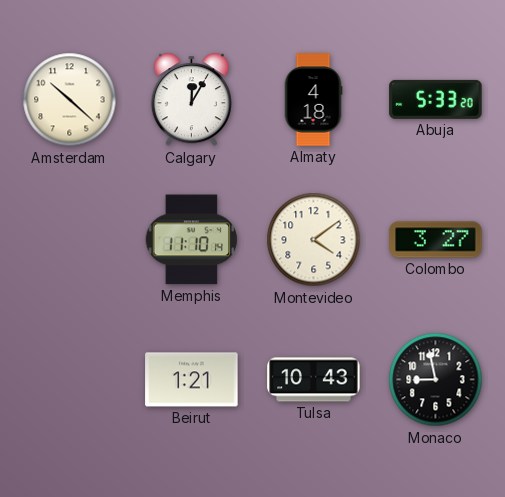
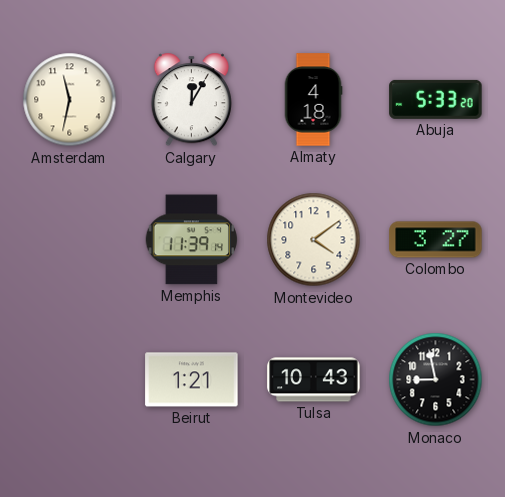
Amsterdam: 10:22 -> 11:32 (70, 100)
Memphis: 11:10 -> 11:39 (191, 240)
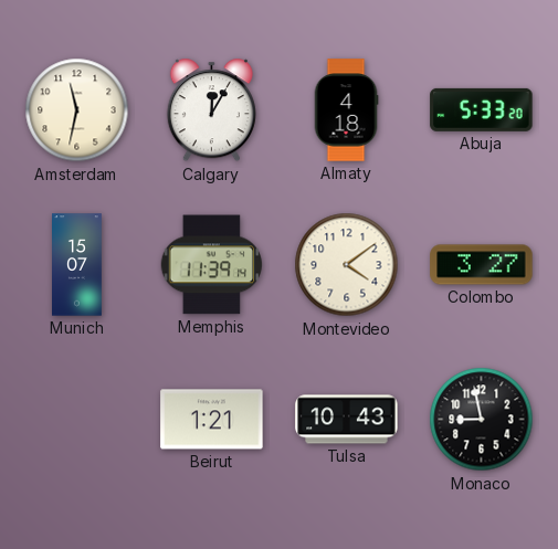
Munich: none -> 15:07 (77, 265)
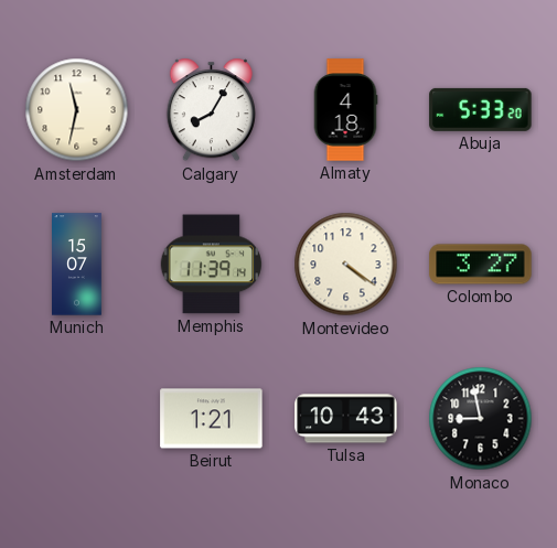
Calgary: 12:05 -> 8:05 (211, 110)
Montevideo: 4:09 -> 4:21 (346, 265)
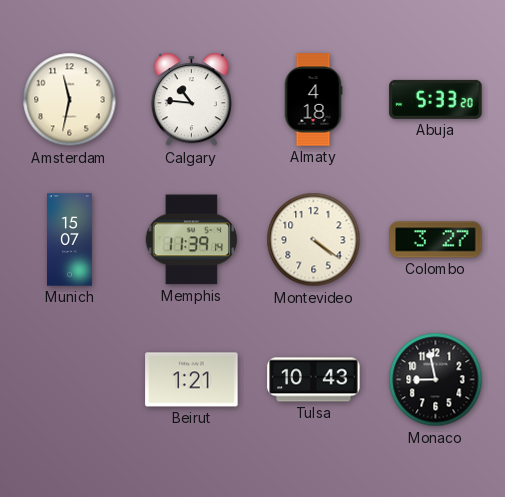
Calgary: 8:05 -> 10:46 (191, 100)
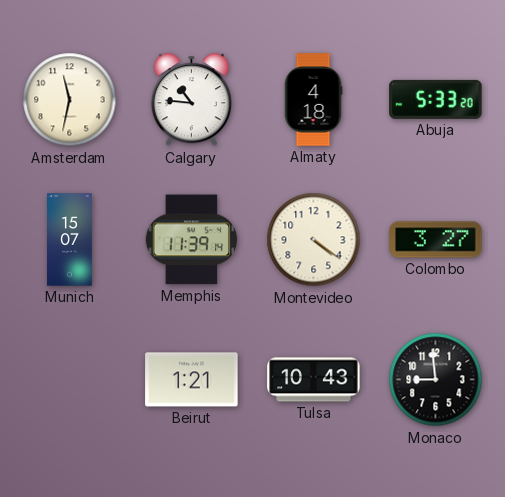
Monaco: 8:58 -> 8:59 (436, 380)
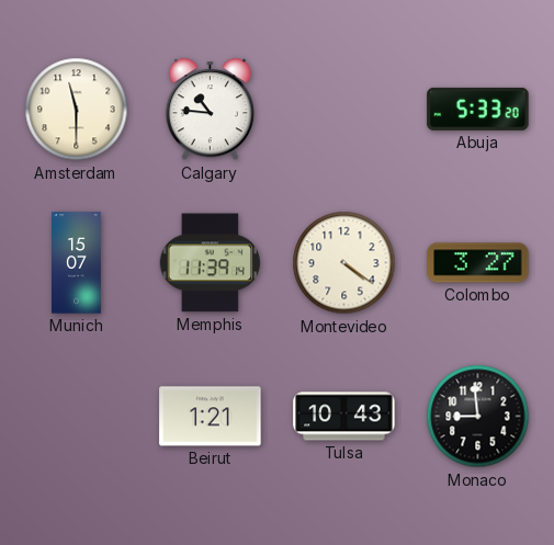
Amsterdam: 11:32 -> 11:30 (77, 110)
Almaty: 4:18 -> none (313, 100)
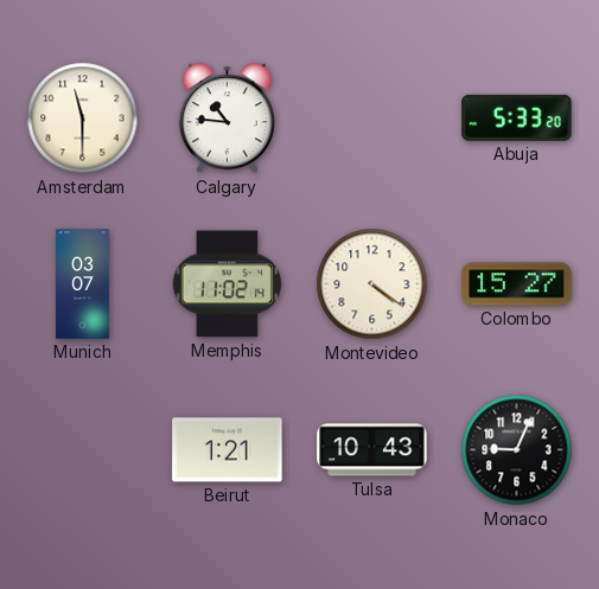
Munich: 15:07 -> 03:07 (83, 284)
Memphis: 11:39 -> 11:02 (227, 284)
Colombo: 3:27 -> 15:27 (517, 284)
Monaco: 8:59 -> 9:04 (517, 450)
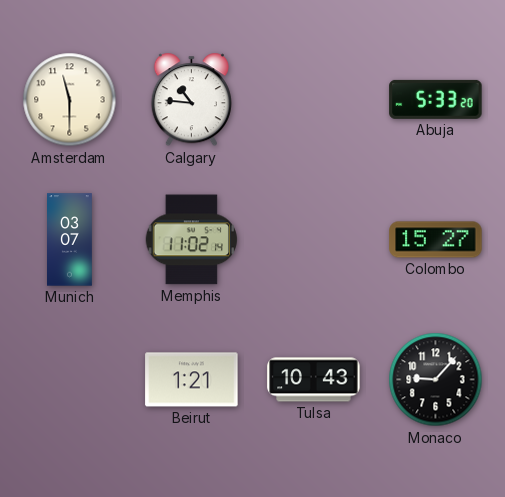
Montevideo: 4:21 -> none (372, 284)
Monaco: 9:04 -> 9:07 (436, 380)
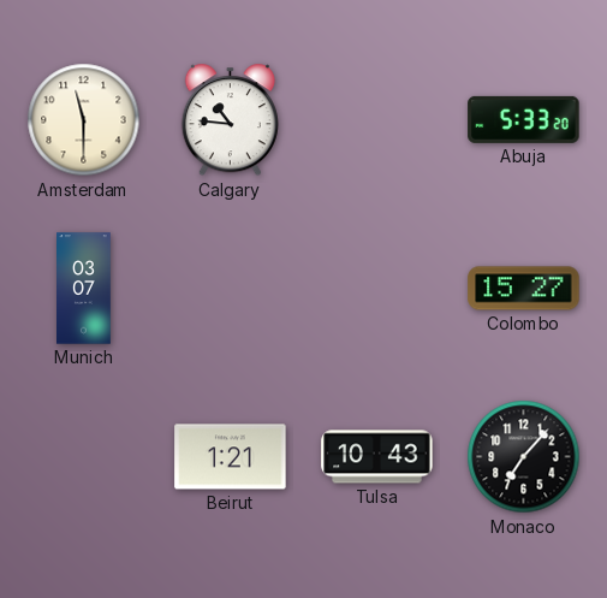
Memphis: 11:02 -> none (191, 240)
Monaco: 9:07 -> 7:07 (524, 457)
